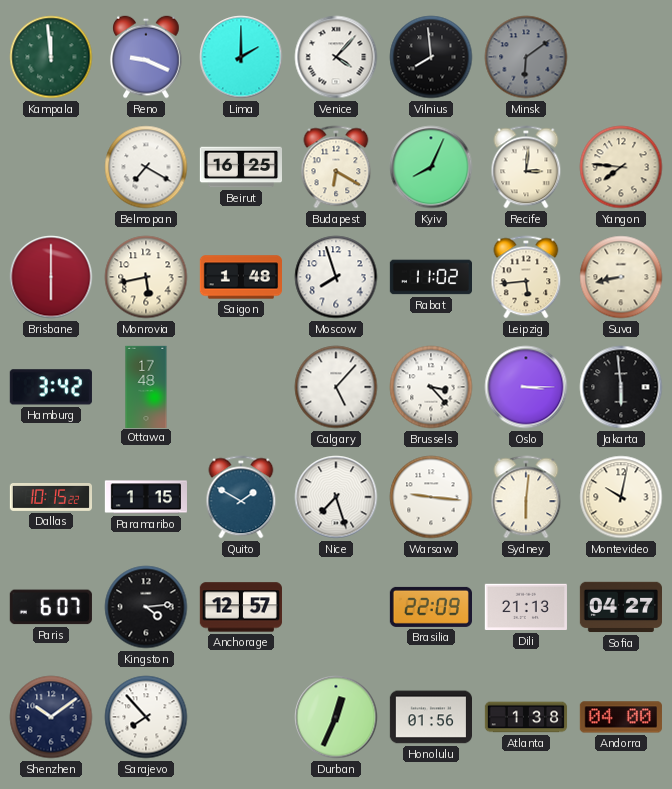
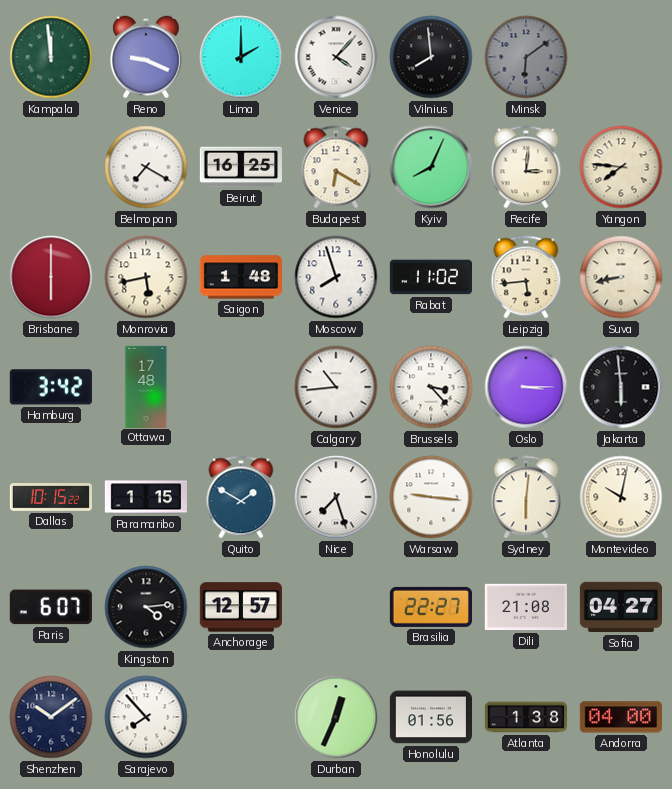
Calgary: 5:07 -> 10:44 (336, 387)
Brasilia: 22:09 -> 22:27 (430, 607)
Dili: 21:13 -> 21:08 (526, 607)
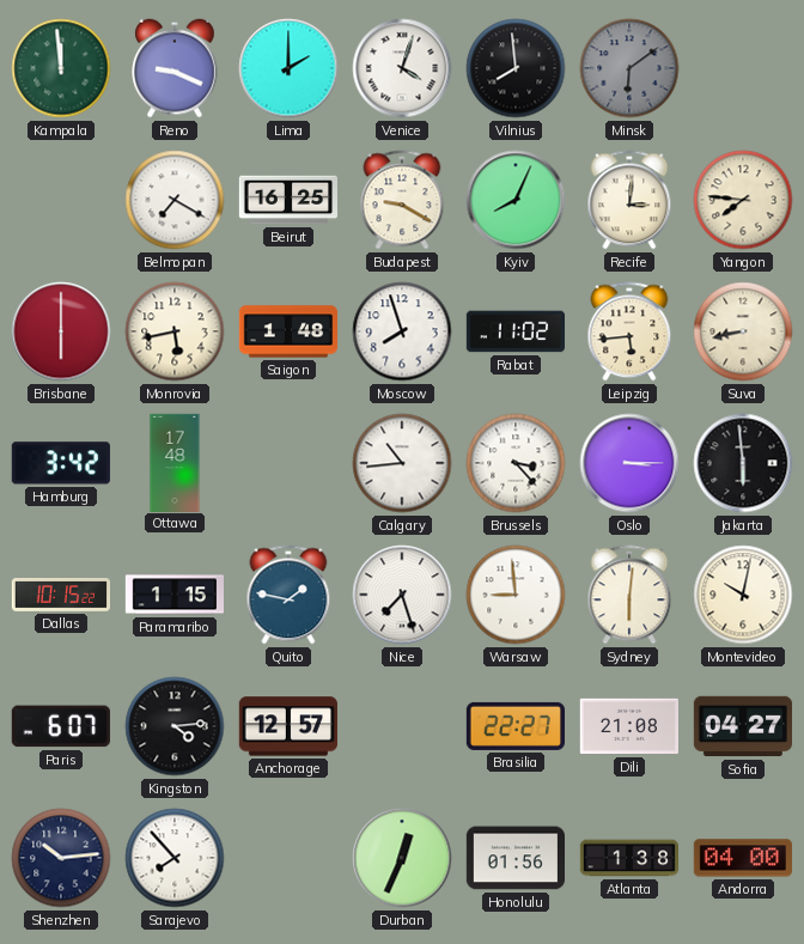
Venice: 4:07 -> 4:03 (402, 68)
Budapest: 6:20 -> 9:20 (402, 200)
Quito: 1:50 -> 1:47 (288, 595)
Warsaw: 9:16 -> 8:59 (516, 595)
Shenzhen: 10:09 -> 10:14 (61, 858)
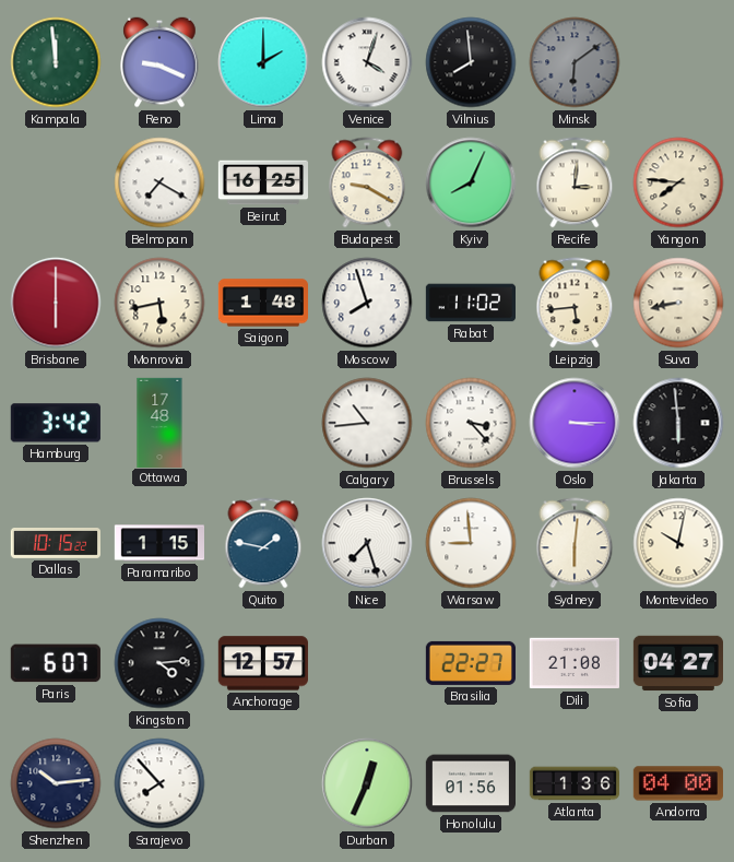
Atlanta: 1:38 -> 1:36 (575, 783)
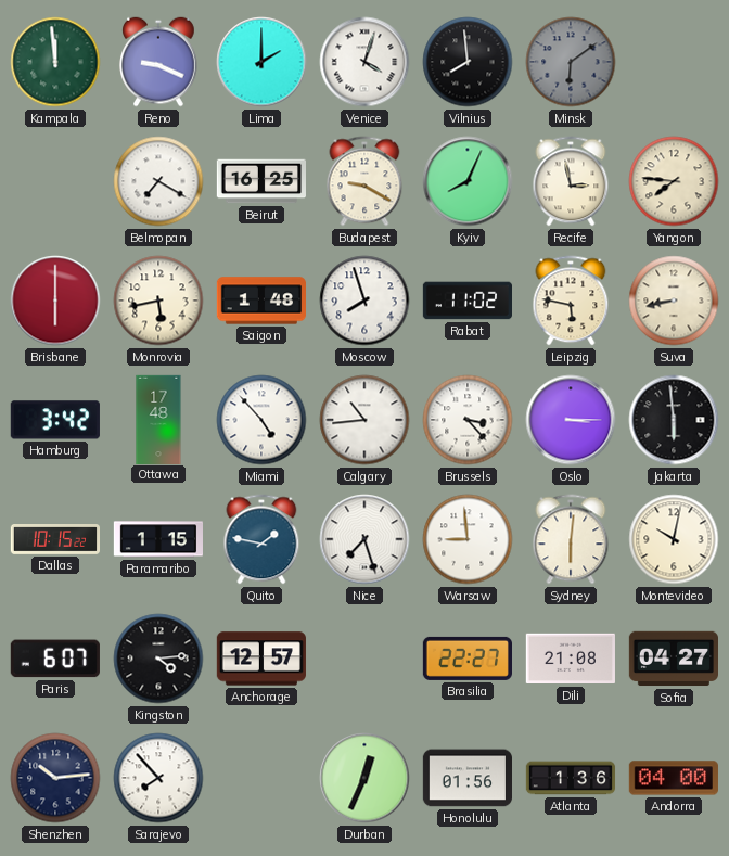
Recife: 3:01 -> 2:58 (571, 181)
Leipzig: 5:44 -> 5:47 (571, 301)
Miami: none -> 4:53 (261, 420)
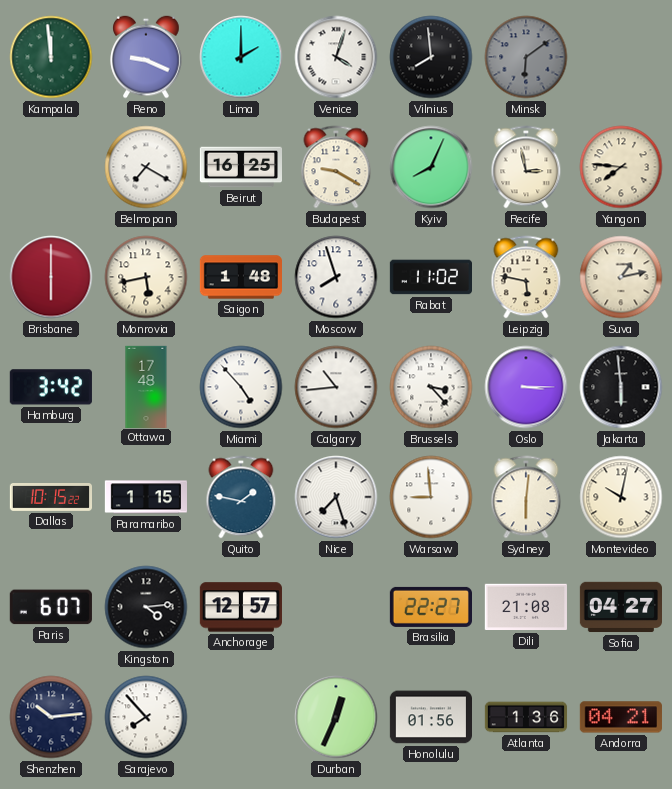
Suva: 8:43 -> 1:13 (621, 277)
Andorra: 04:00 -> 04:21 (621, 717)
